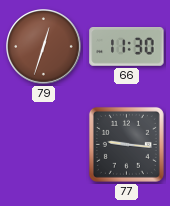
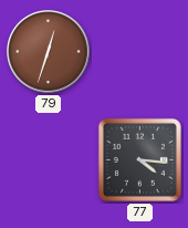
66: 11:30 -> none (127, 47)
77: 9:16 -> 4:16 (139, 159)
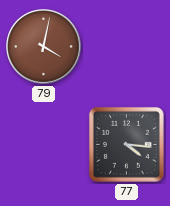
79: 12:33 -> 4:02 (44, 47)
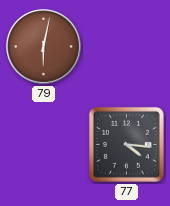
79: 4:02 -> 6:02 (44, 47)
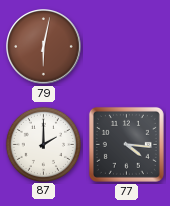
87: none -> 2:00 (43, 144)
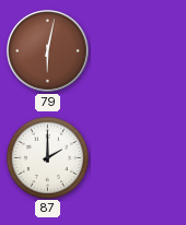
77: 4:16 -> none (126, 144)
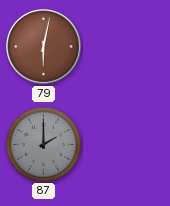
87 dial: white -> grey (43, 144)
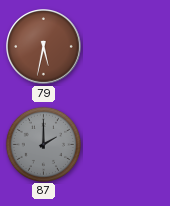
79: 6:02 -> 5:32 (44, 47)
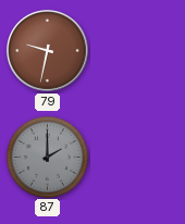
79: 5:32 -> 9:32 (48, 51)
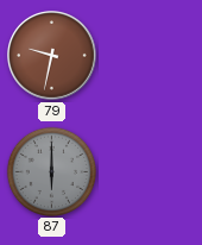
87: 2:00 -> 6:00 (51, 171)
